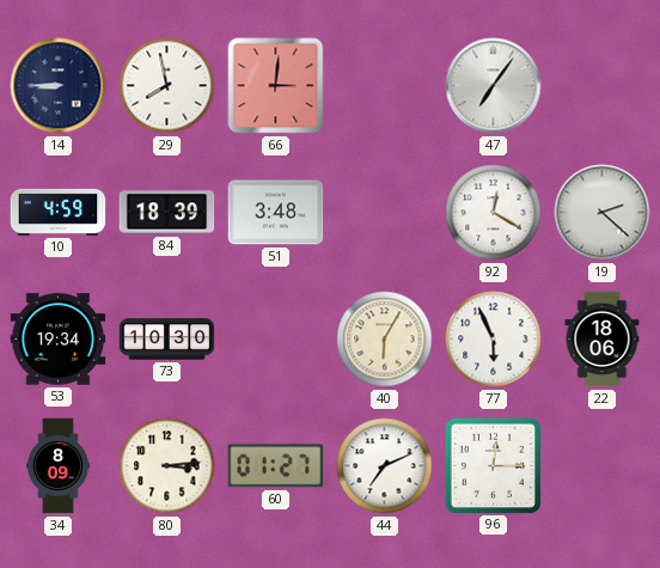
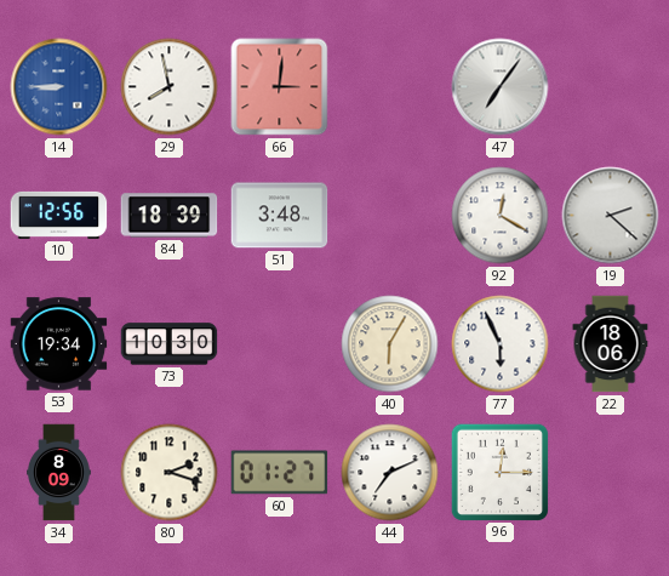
14 dial: navy -> blue (59, 87)
10: 4:59 -> 12:56 (59, 215)
80: 3:14 -> 2:18 (170, 473)
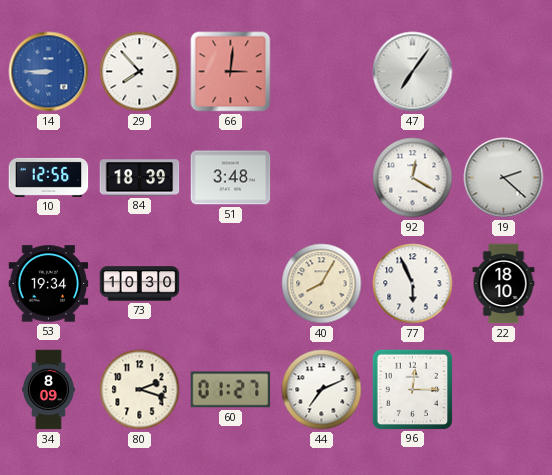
29: 7:58 -> 7:53 (140, 72)
40: 6:05 -> 8:05 (322, 284)
22: 18:06 -> 18:10 (504, 284)
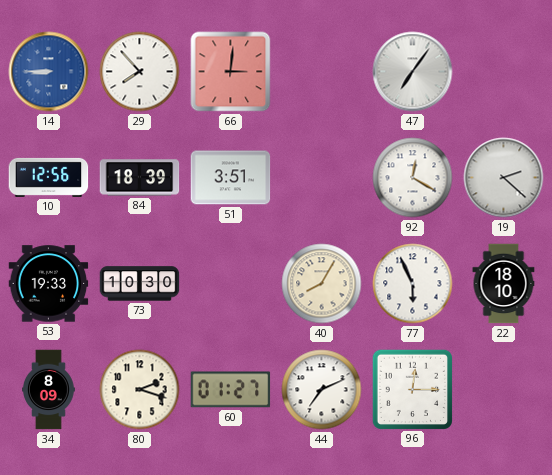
51: 3:48 -> 3:51 (231, 178)
53: 19:34 -> 19:33 (49, 284)
